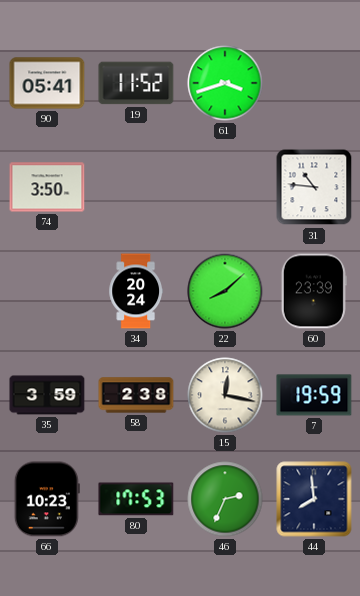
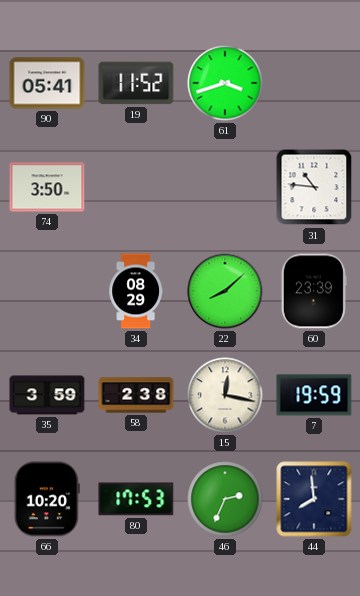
34: 20:24 -> 08:29 (135, 291)
66: 10:23 -> 10:20 (47, 499)
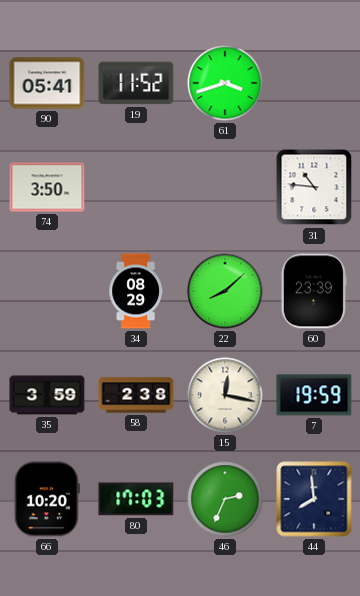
80: 17:53 -> 17:03 (136, 499)
